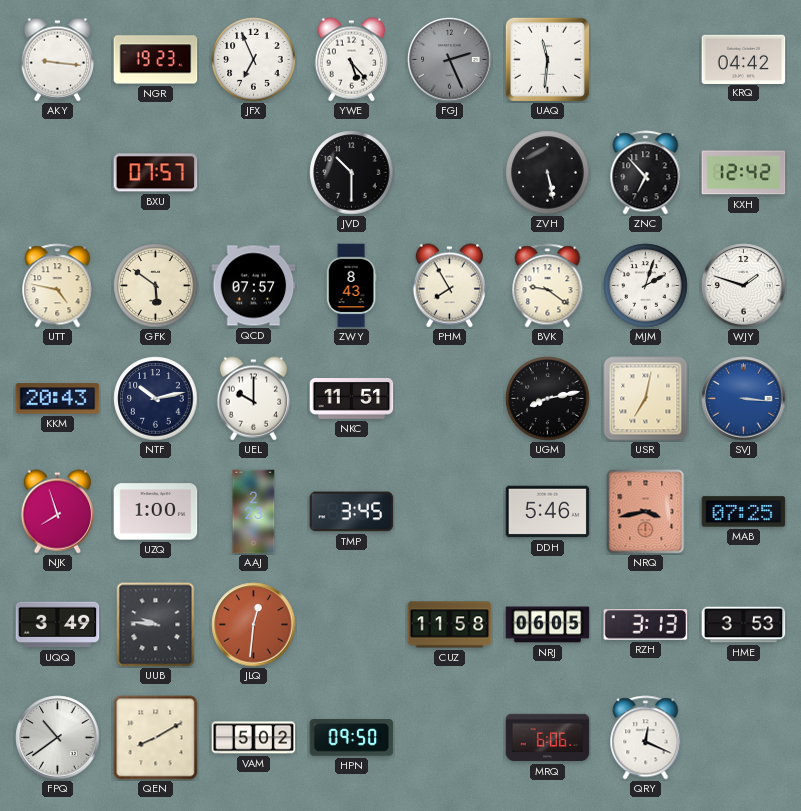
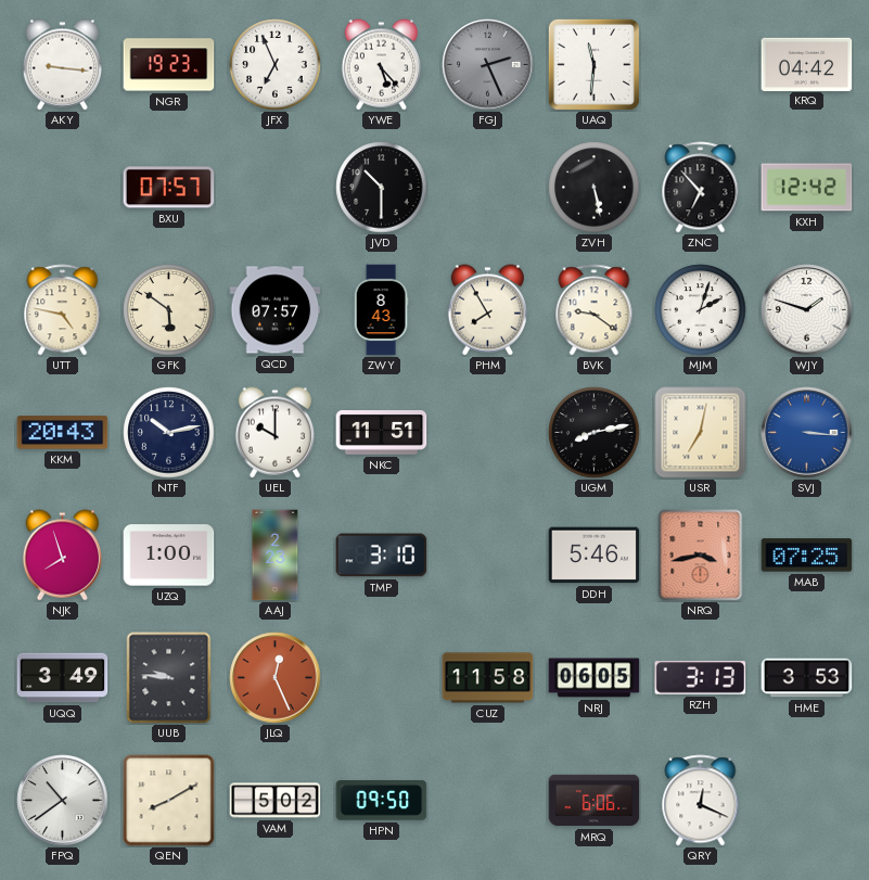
TMP: 3:45 -> 3:10 (382, 556)
JLQ: 12:31 -> 12:26 (276, 678)
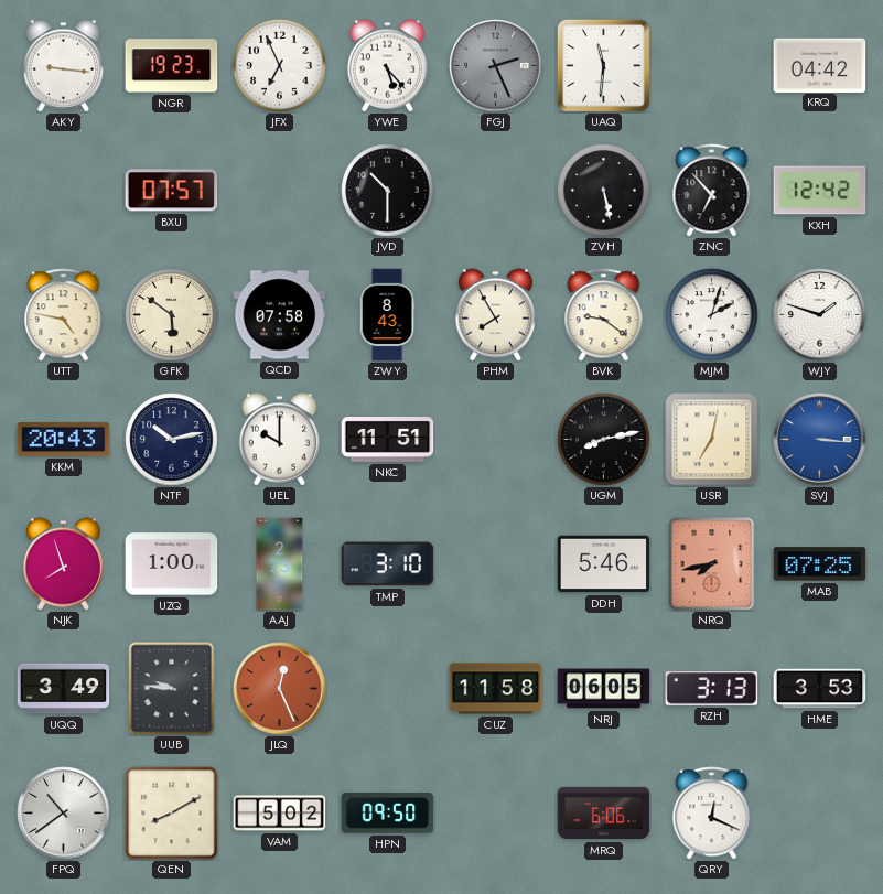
QCD: 07:57 -> 07:58 (280, 315)
NRQ: 3:43 -> 7:43 (712, 564)
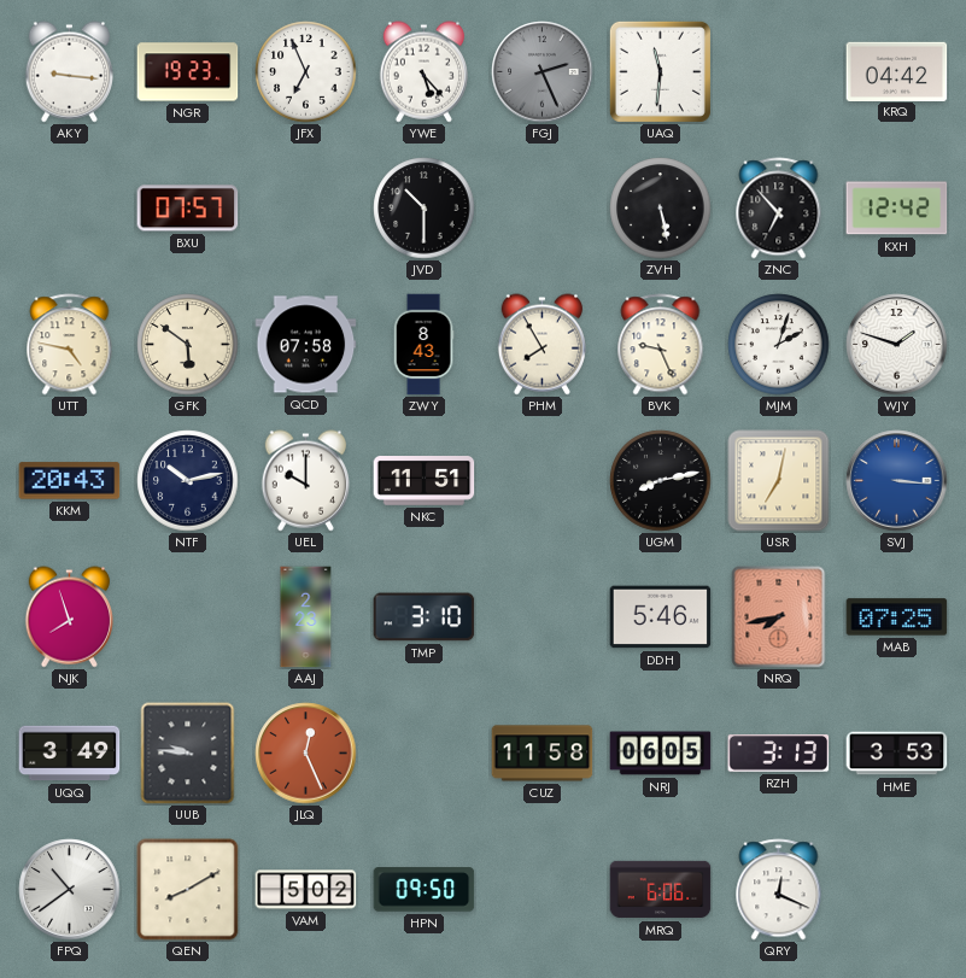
BVK: 9:21 -> 9:26 (661, 345)
UZQ: 1:00 -> none (172, 564)
